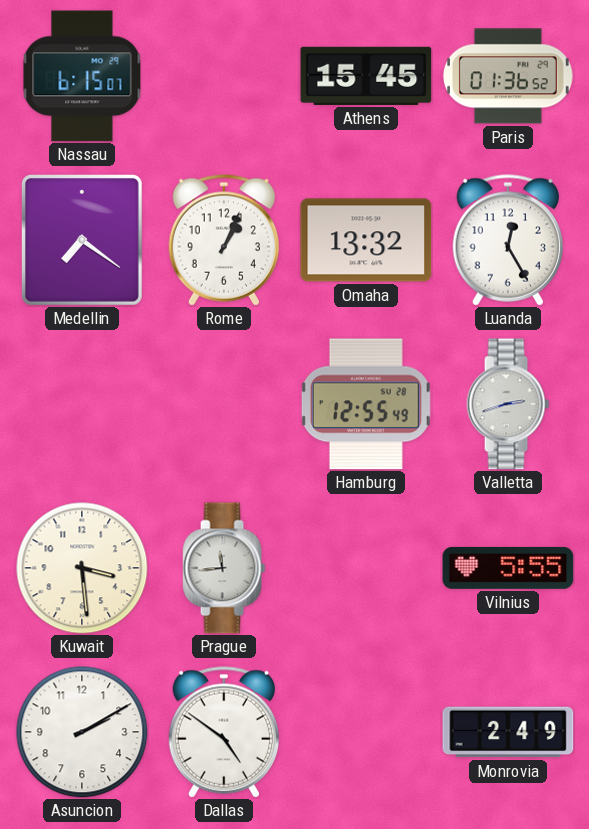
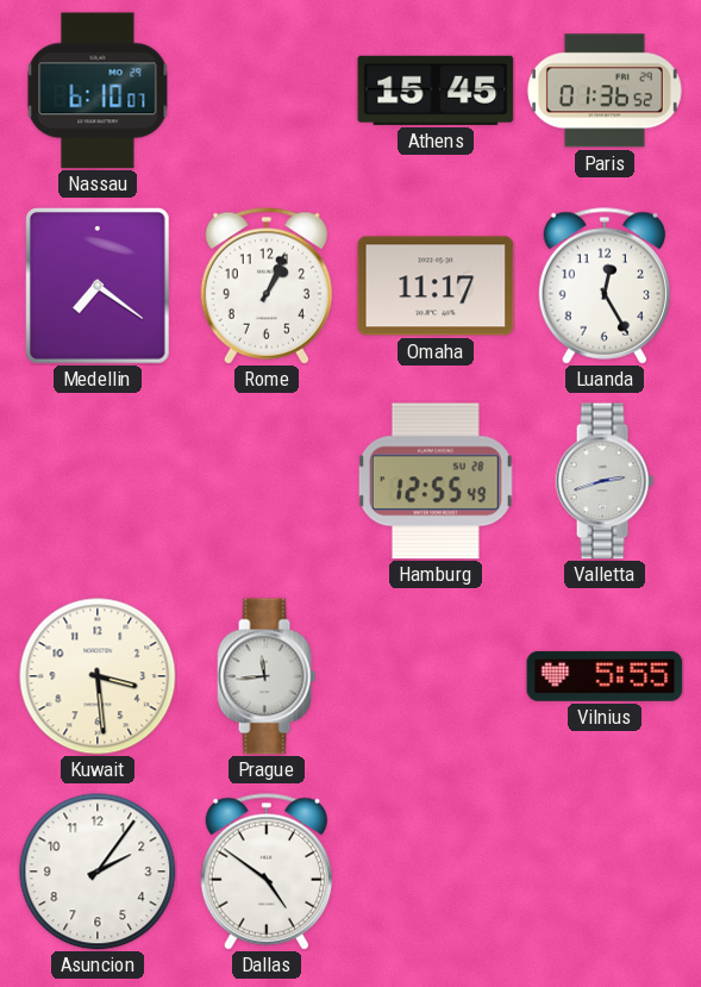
Nassau: 6:15 -> 6:10 (98, 90)
Omaha: 13:32 -> 11:17 (436, 286)
Asuncion: 2:10 -> 2:06 (98, 872)
Monrovia: 2:49 -> none (508, 732)
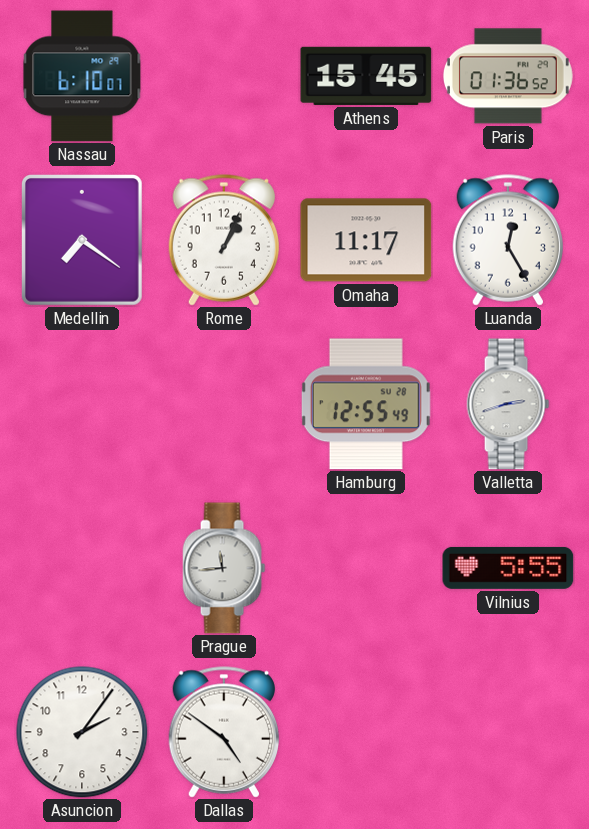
Kuwait: 3:29 -> none (98, 676)
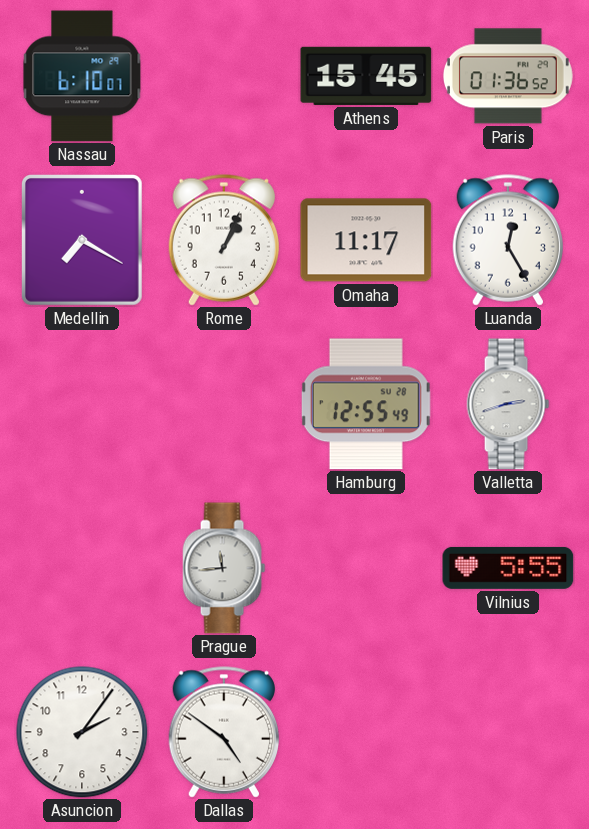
Medellin: 7:21 -> 7:20 (83, 241)
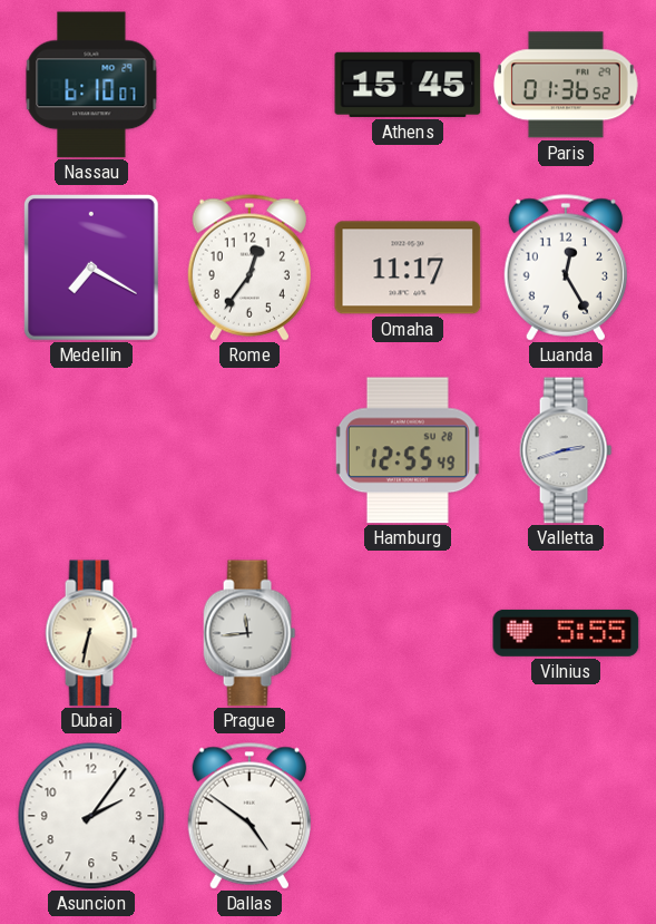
Rome: 1:04 -> 12:36 (248, 268)
Dubai: none -> 6:32 (91, 633)
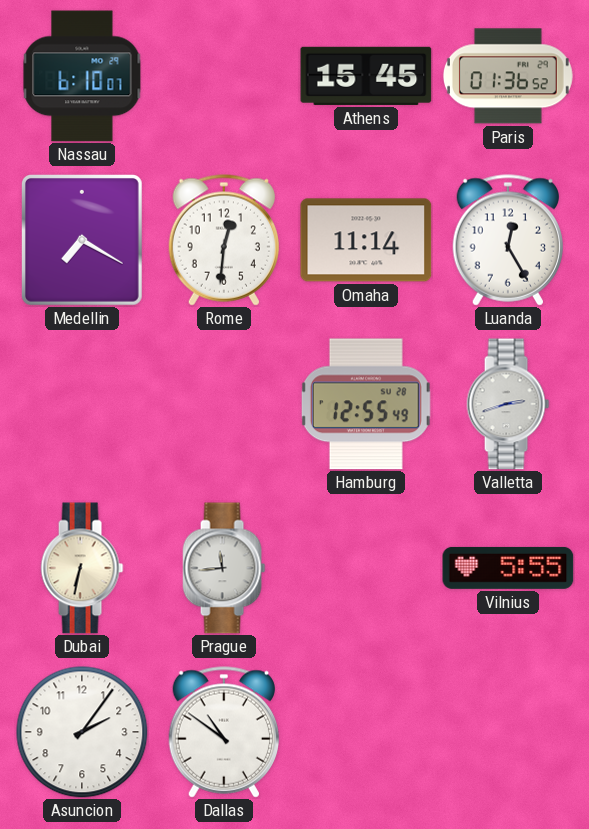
Rome: 12:36 -> 12:31 (223, 240)
Omaha: 11:17 -> 11:14 (366, 240)
Dallas: 4:51 -> 10:51 (223, 732)
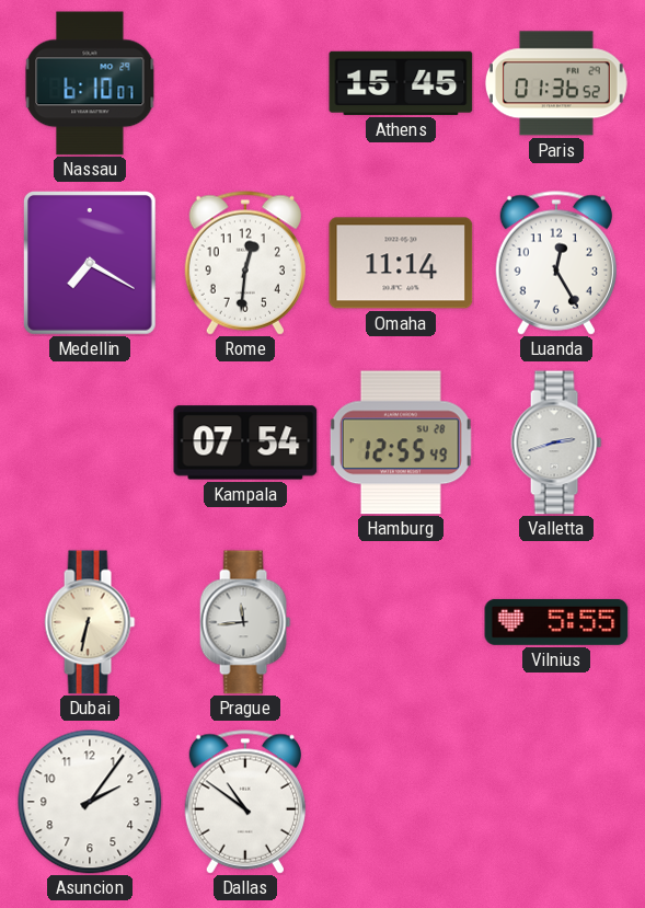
Kampala: none -> 07:54 (245, 442)
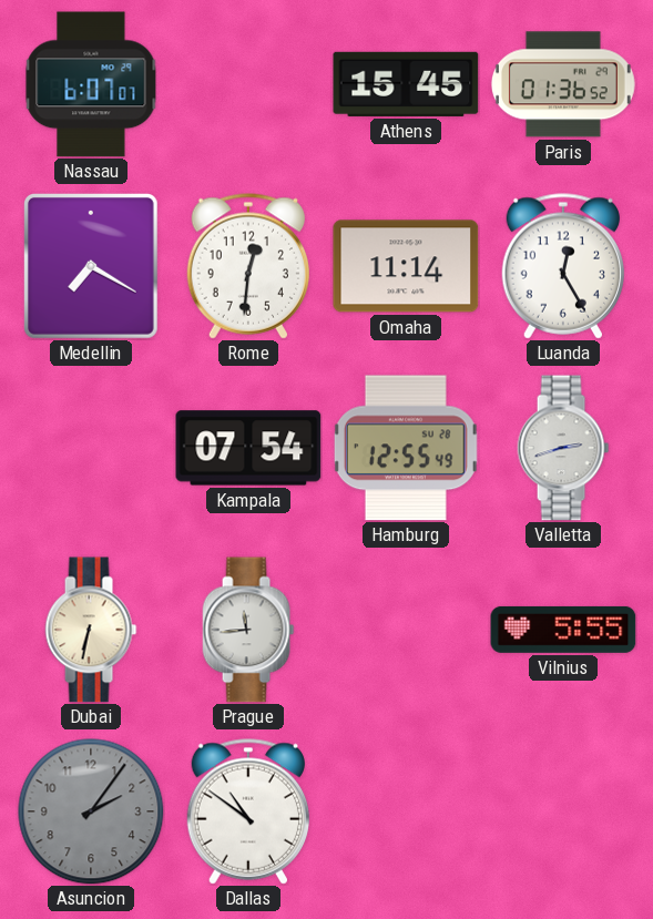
Nassau: 6:10 -> 6:07 (91, 84)
Asuncion dial: white -> grey (91, 811)
